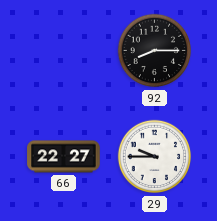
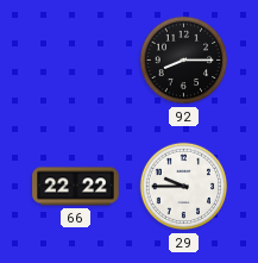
66: 22:27 -> 22:22 (76, 187)
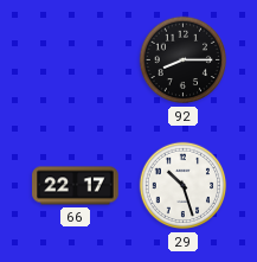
66: 22:22 -> 22:17 (76, 186)
29: 9:45 -> 10:27 (184, 186)
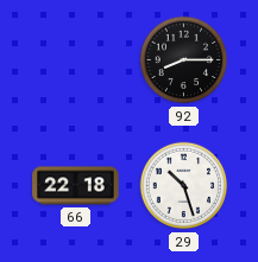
66: 22:17 -> 22:18 (76, 186)
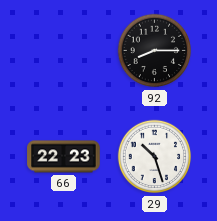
66: 22:18 -> 22:23 (64, 157)
